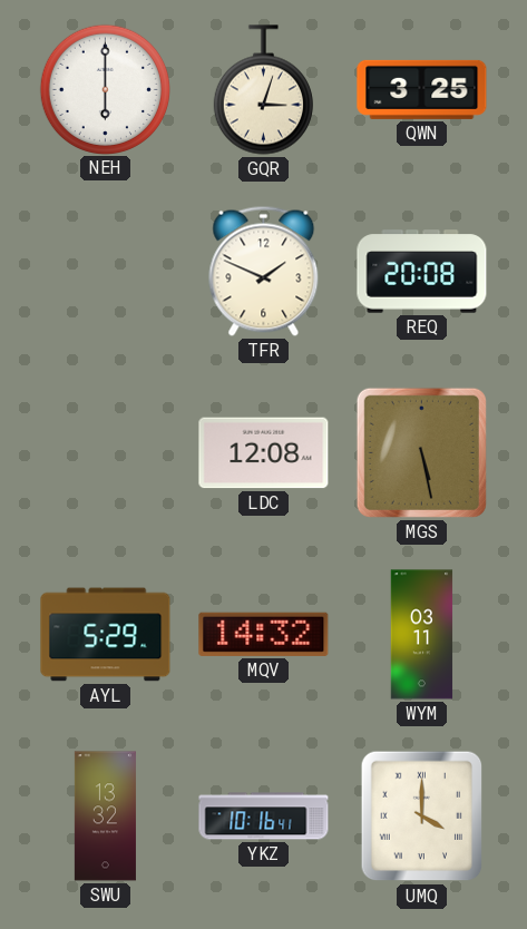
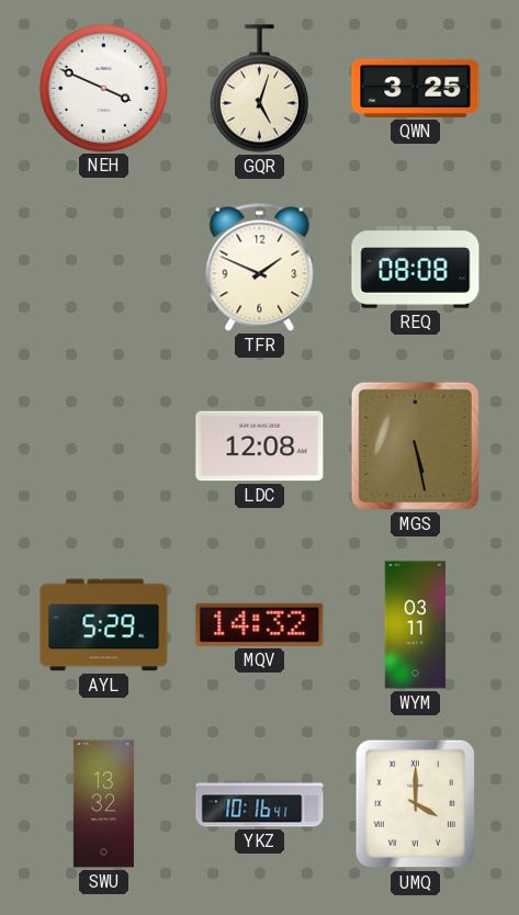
NEH: 6:00 -> 3:49 (103, 88)
GQR: 3:03 -> 5:03 (259, 89)
REQ: 20:08 -> 08:08 (416, 268)
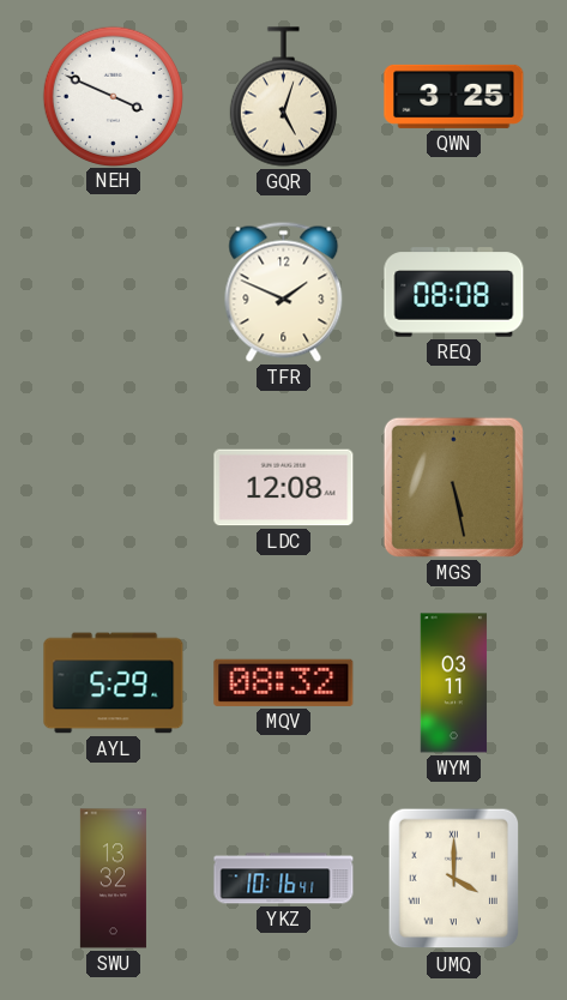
MQV: 14:32 -> 08:32 (284, 682)
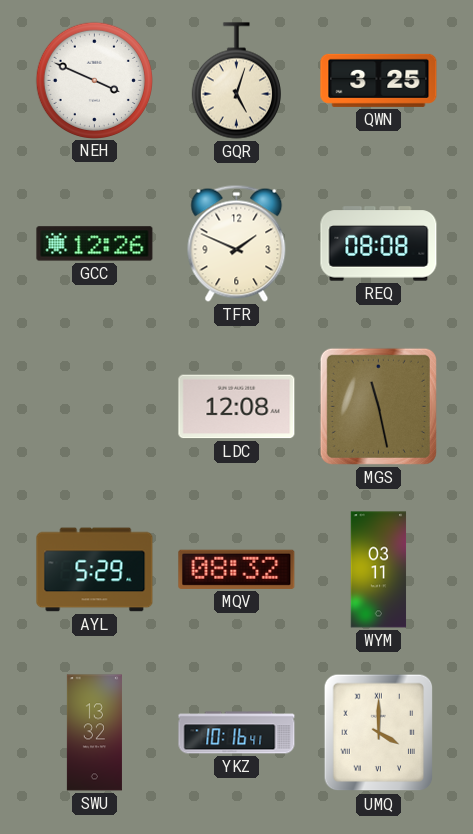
GCC: none -> 12:26 (95, 244)
MGS: 5:28 -> 11:28 (378, 406)
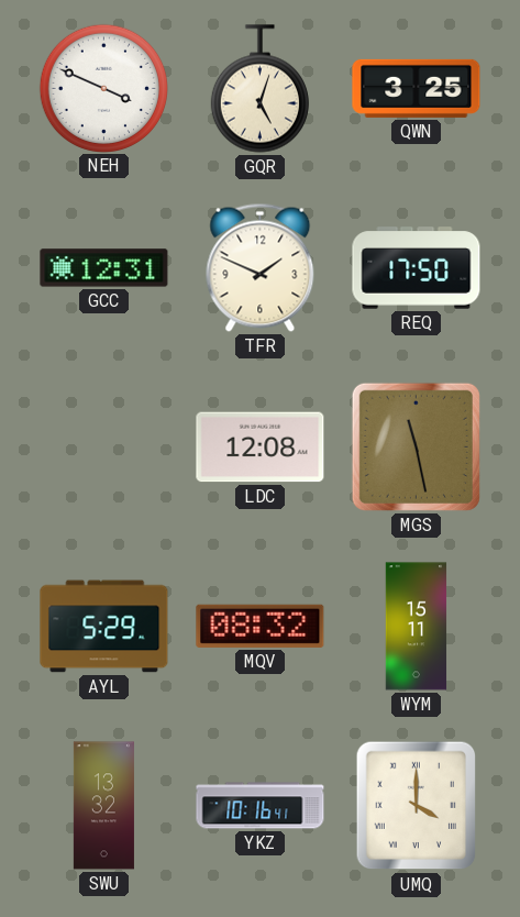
GCC: 12:26 -> 12:31 (104, 268)
REQ: 08:08 -> 17:50 (417, 268)
WYM: 03:11 -> 15:11 (417, 627)
